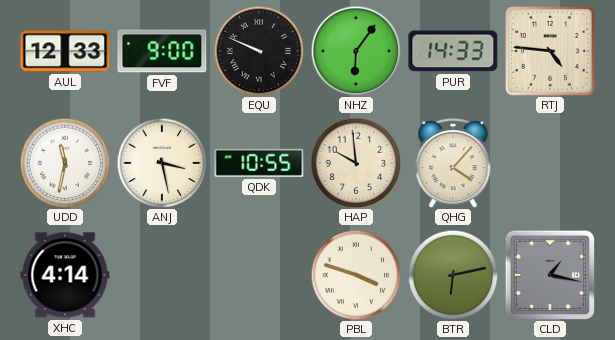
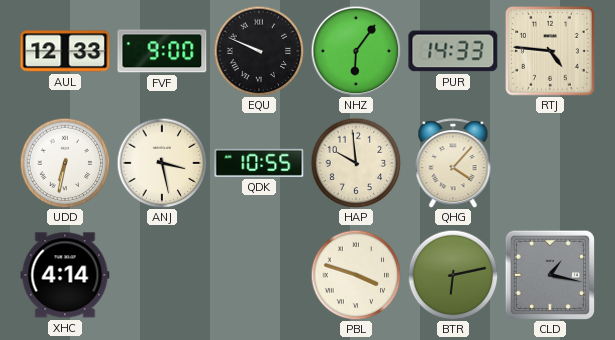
UDD: 11:32 -> 6:32 (65, 163)
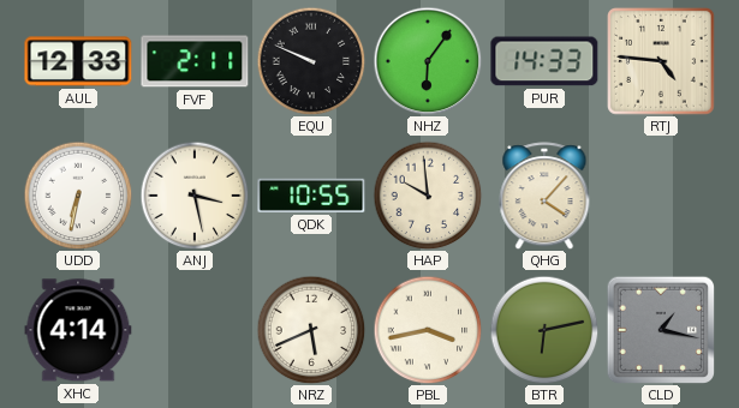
FVF: 9:00 -> 2:11 (195, 61)
NRZ: none -> 5:41 (311, 330)
PBL: 3:48 -> 3:43 (428, 330)
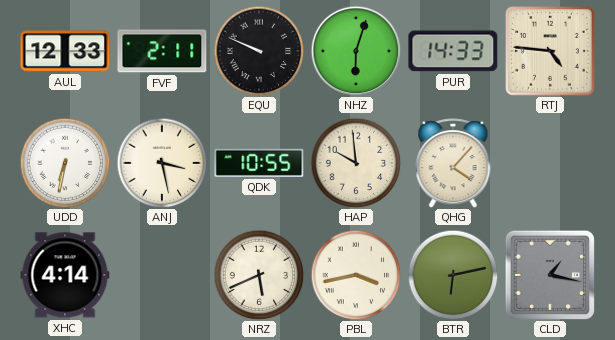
NHZ: 6:06 -> 6:03 (356, 51)
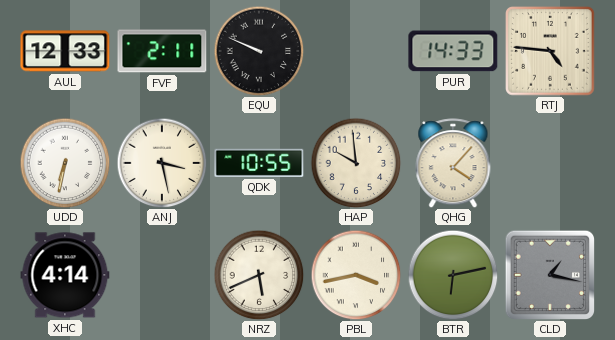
NHZ: 6:03 -> none (356, 51)
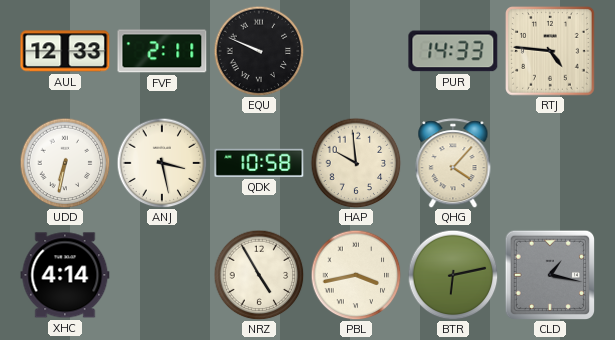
QDK: 10:55 -> 10:58 (259, 163)
NRZ: 5:41 -> 4:55 (259, 275)
